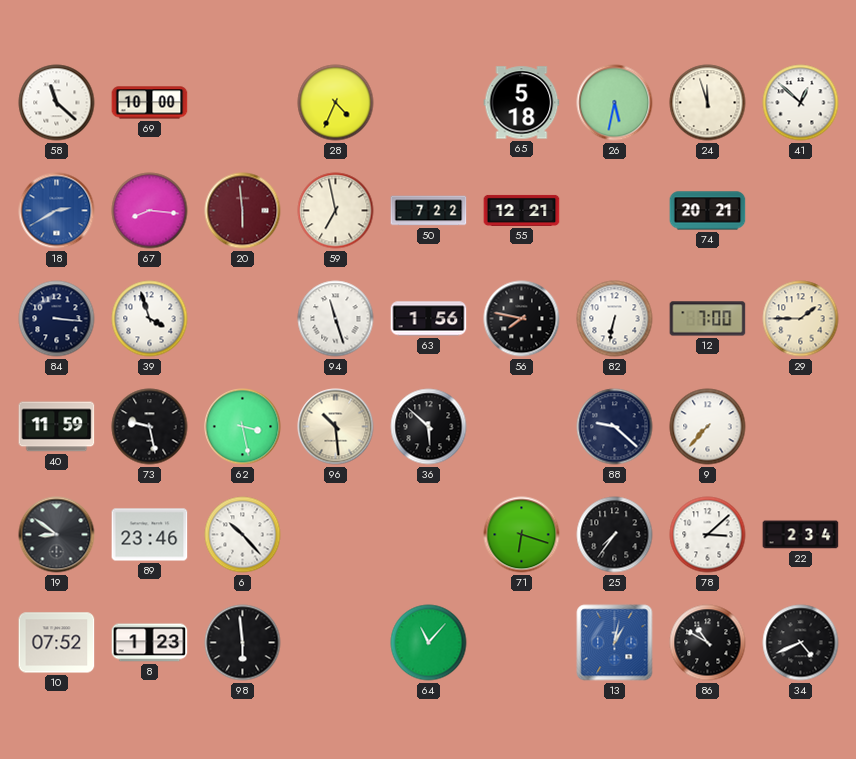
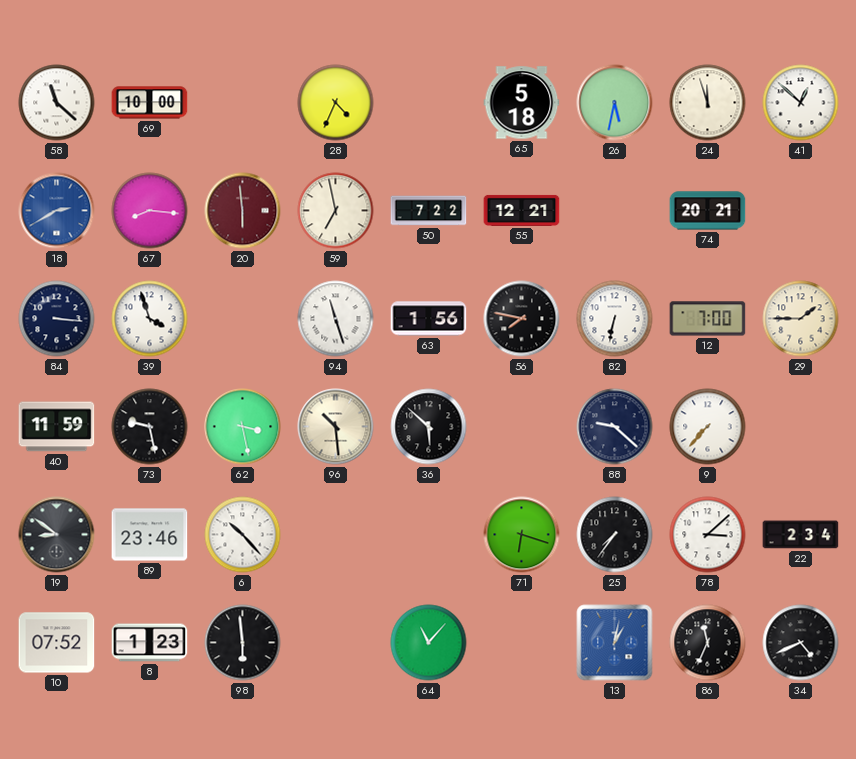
86: 10:50 -> 11:34 (708, 643)
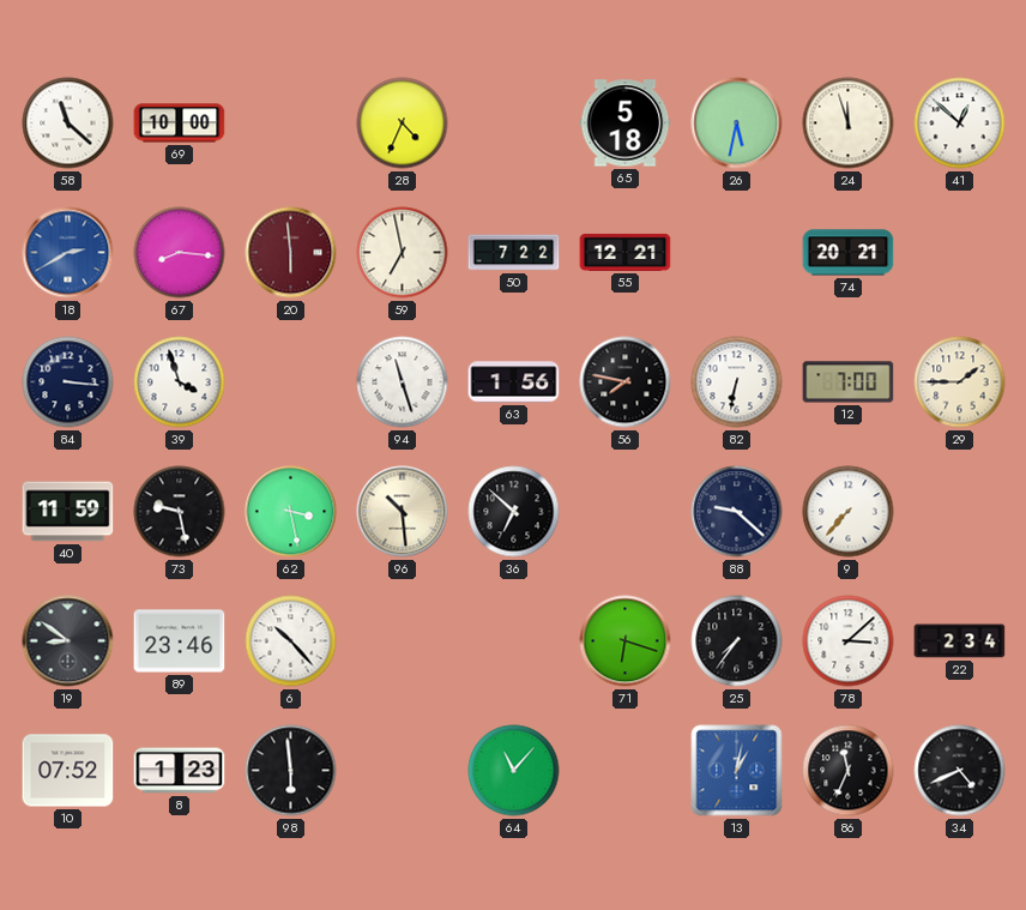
36: 5:52 -> 6:52 (514, 512)
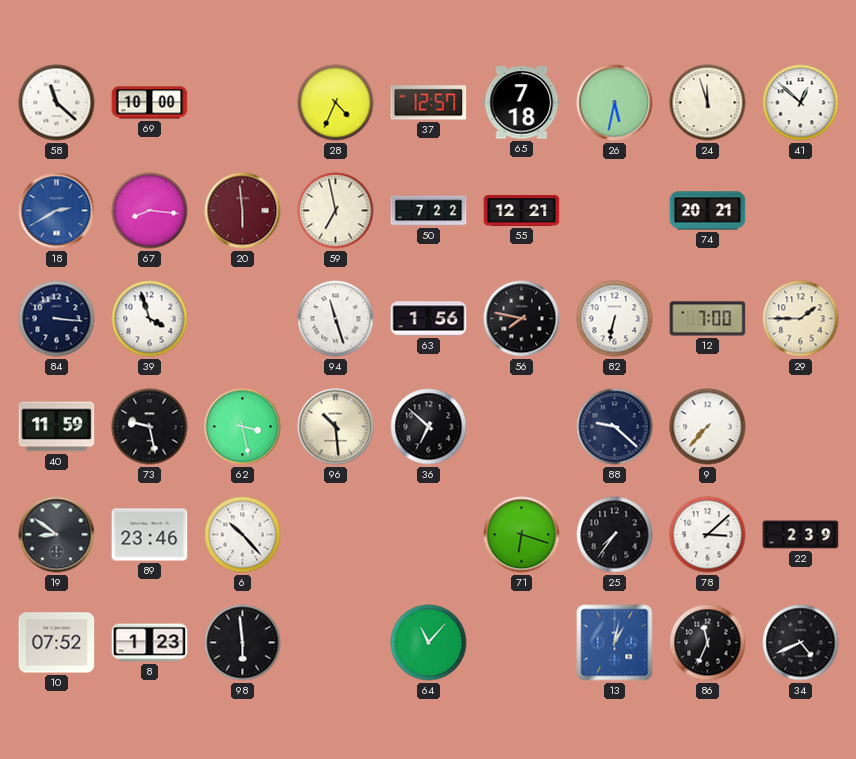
37: none -> 12:57 (429, 103)
65: 5:18 -> 7:18 (522, 103)
22: 2:34 -> 2:39 (801, 535)
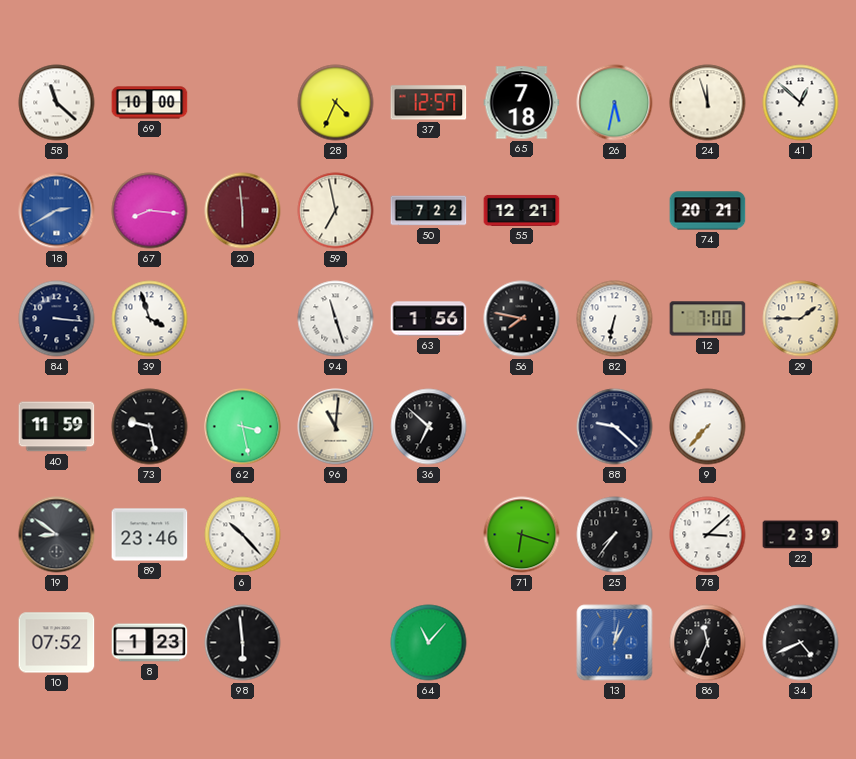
96: 10:29 -> 11:01 (336, 427)
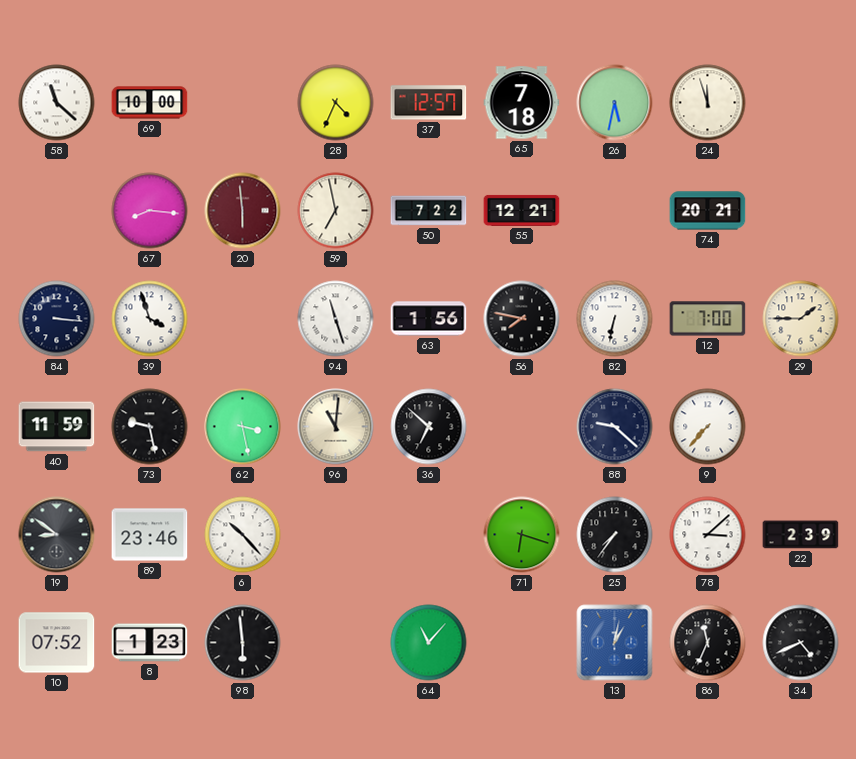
41: 12:52 -> none (801, 103)
18: 2:40 -> none (57, 211)
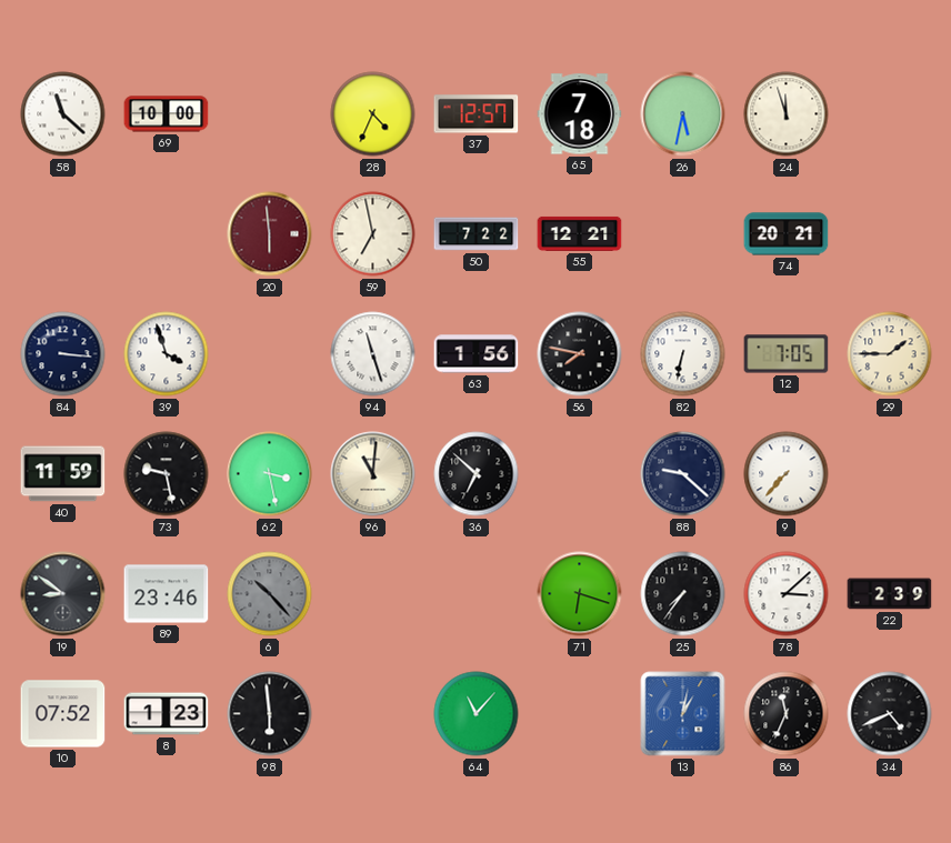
67: 8:16 -> none (150, 211)
12: 7:00 -> 7:05 (787, 354)
6 dial: white -> grey (270, 594)
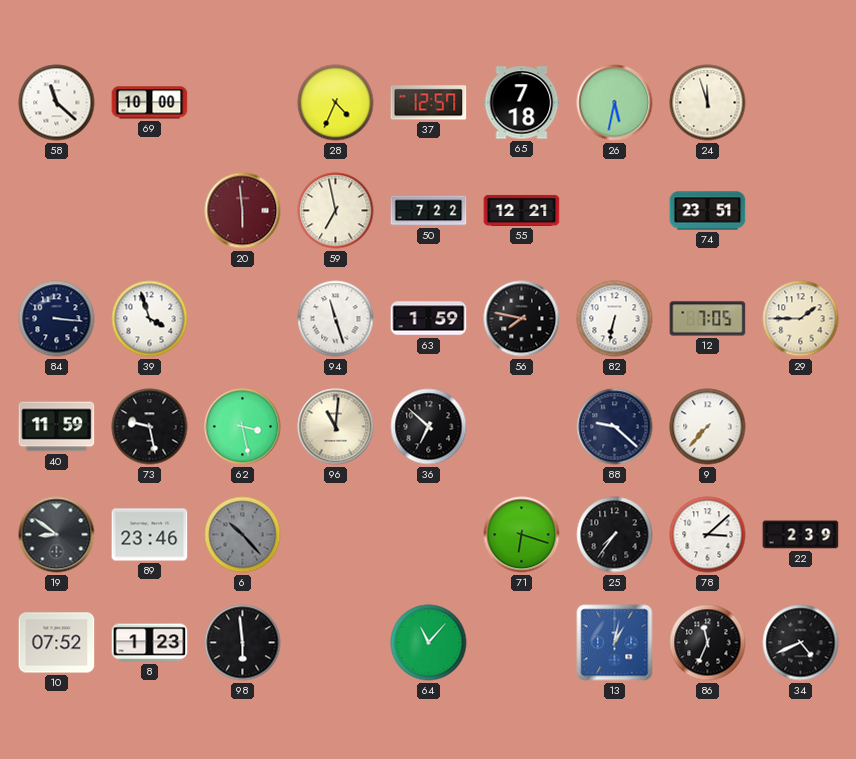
74: 20:21 -> 23:51 (708, 211)
63: 1:56 -> 1:59 (429, 319)
